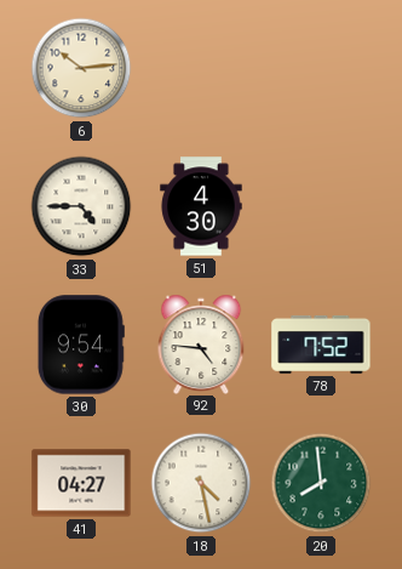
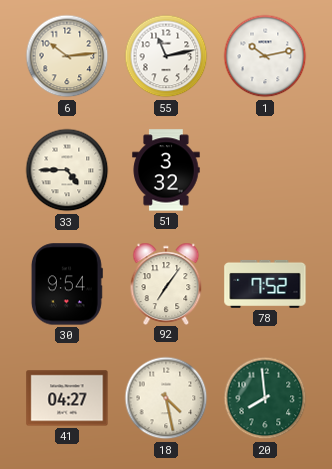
55: none -> 11:13 (166, 56)
1: none -> 10:13 (265, 56)
51: 4:30 -> 3:32 (166, 170)
92: 4:46 -> 7:06 (166, 283)
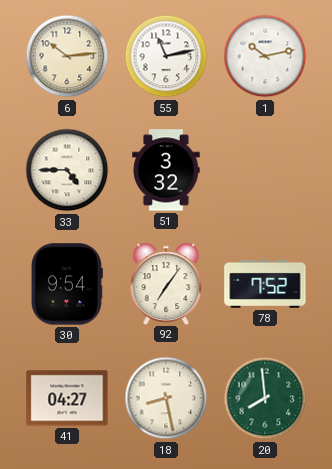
18: 4:28 -> 8:28 (166, 398)
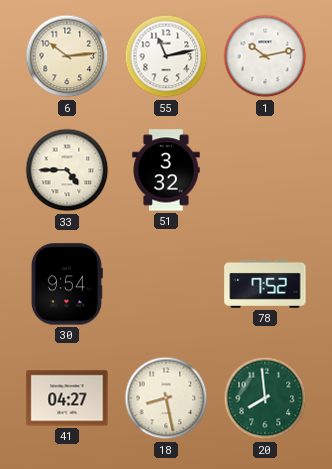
92: 7:06 -> none (166, 283)
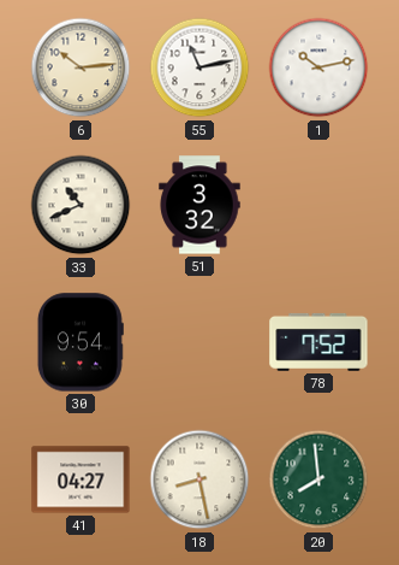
33: 4:45 -> 10:41 (81, 205)
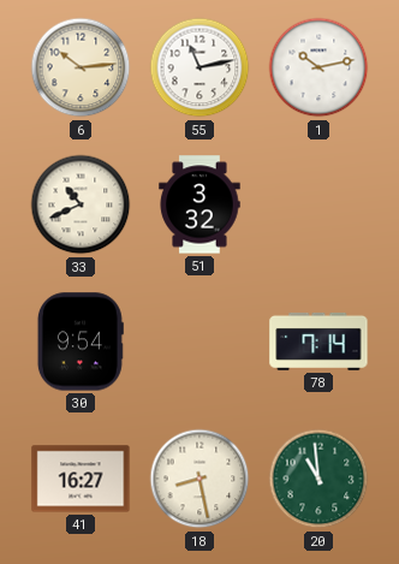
78: 7:52 -> 7:14 (318, 342)
41: 04:27 -> 16:27 (81, 479)
20: 7:59 -> 10:59 (318, 479)
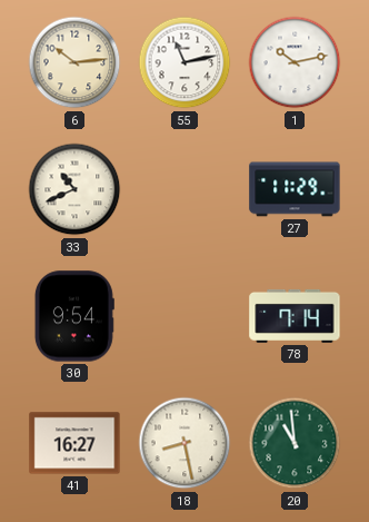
51: 3:32 -> none (199, 204)
27: none -> 11:29 (295, 189)
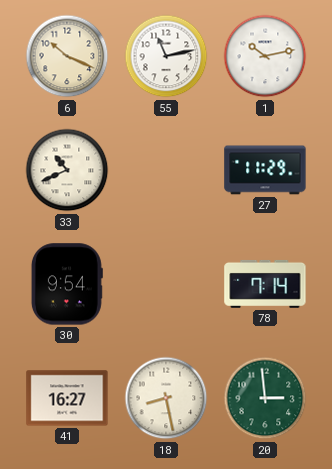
6: 10:14 -> 10:19 (67, 56)
20: 10:59 -> 2:59 (265, 398)
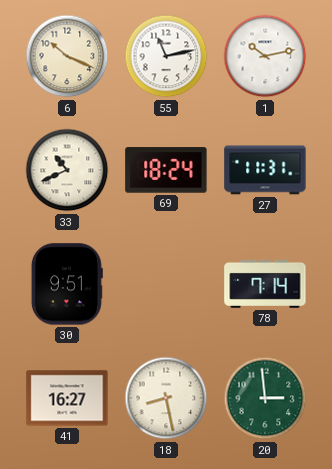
69: none -> 18:24 (166, 170)
27: 11:29 -> 11:31 (265, 170)
30: 9:54 -> 9:51 (67, 284)
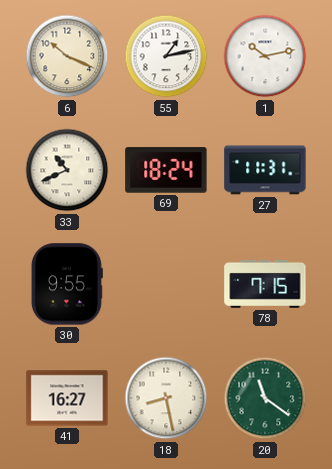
55: 11:13 -> 1:13 (166, 56)
30: 9:51 -> 9:55 (67, 284)
78: 7:14 -> 7:15 (265, 284)
20: 2:59 -> 11:21 (265, 398)
